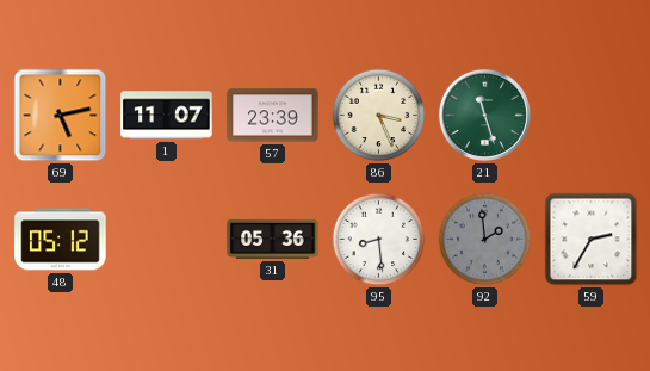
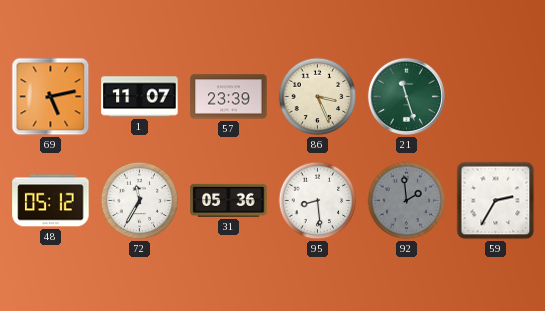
72: none -> 11:35 (140, 201)
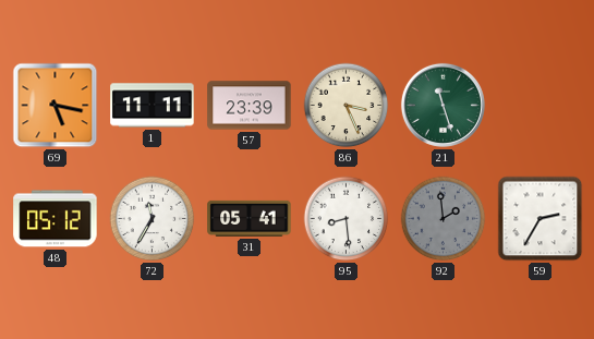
69: 5:13 -> 5:17 (56, 106)
1: 11:07 -> 11:11 (153, 106)
31: 05:36 -> 05:41 (250, 218)
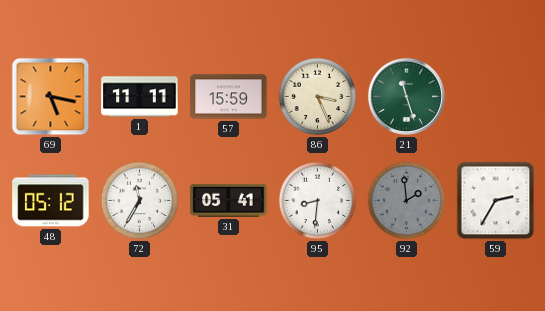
57: 23:39 -> 15:59 (229, 97)
95: 8:29 -> 8:31 (318, 201)
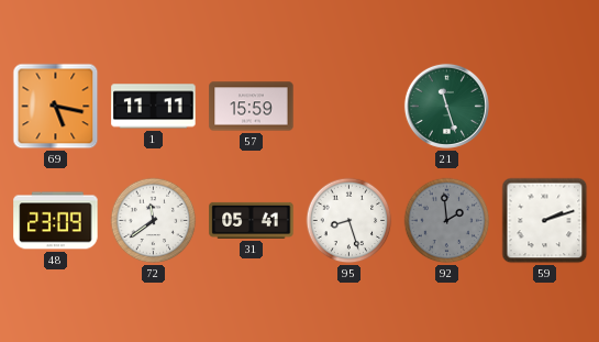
86: 3:26 -> none (318, 97)
48: 05:12 -> 23:09 (56, 221)
72: 11:35 -> 11:39 (154, 221)
95: 8:31 -> 8:27 (350, 221)
59: 2:35 -> 2:12 (545, 221)
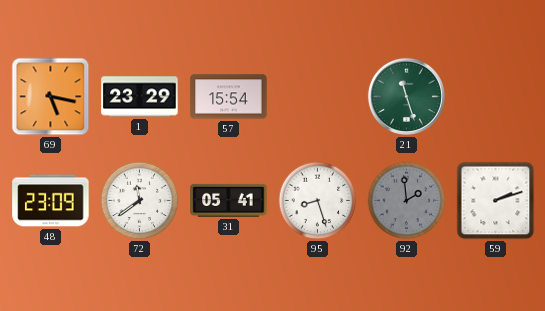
1: 11:11 -> 23:29 (140, 97)
57: 15:59 -> 15:54 (229, 97)
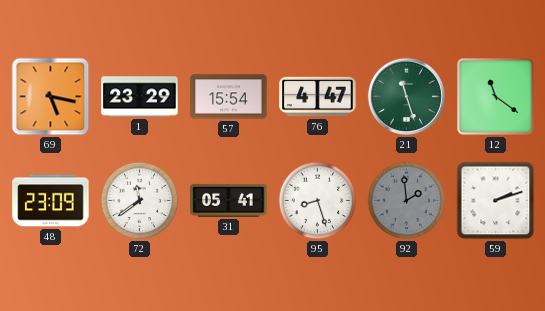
76: none -> 4:47 (318, 97)
12: none -> 11:21 (495, 96)
